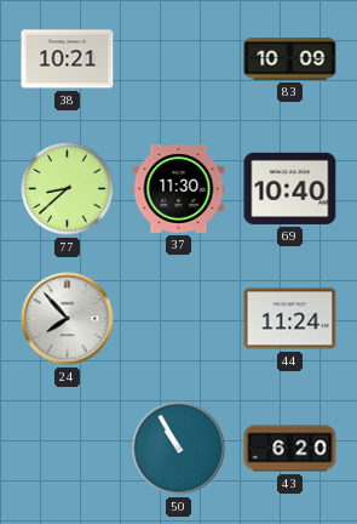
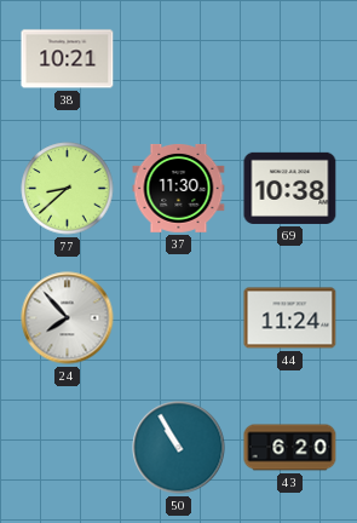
83: 10:09 -> none (290, 59)
69: 10:40 -> 10:38 (290, 188)
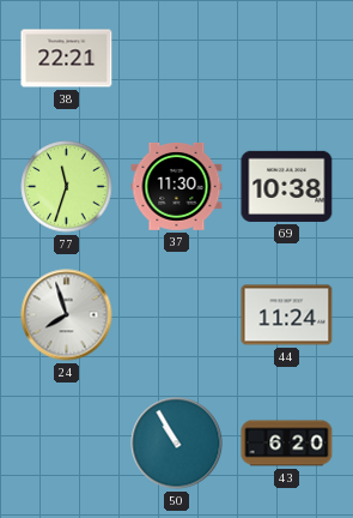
38: 10:21 -> 22:21 (67, 59)
77: 8:38 -> 11:33 (67, 187)
24: 7:53 -> 7:57 (67, 315)
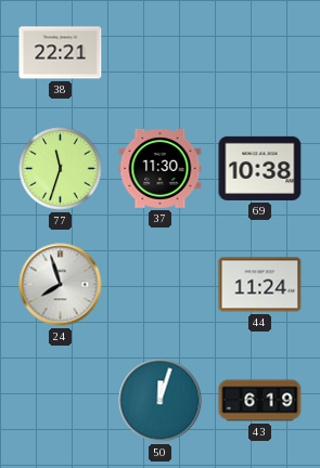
50: 10:55 -> 12:03 (161, 401)
43: 6:20 -> 6:19 (260, 401)
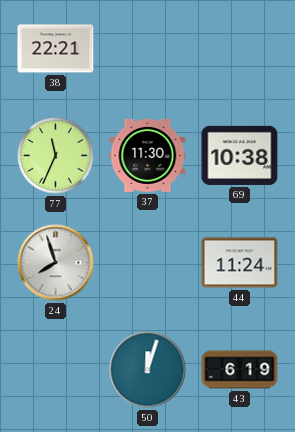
77: 11:33 -> 11:34 (56, 156)
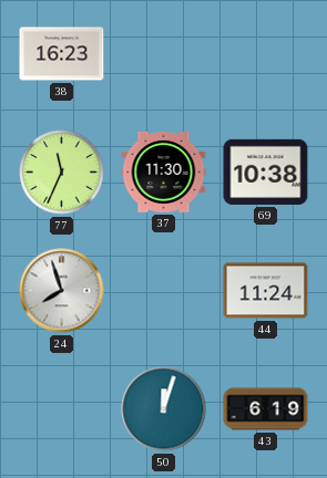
38: 22:21 -> 16:23 (62, 54)
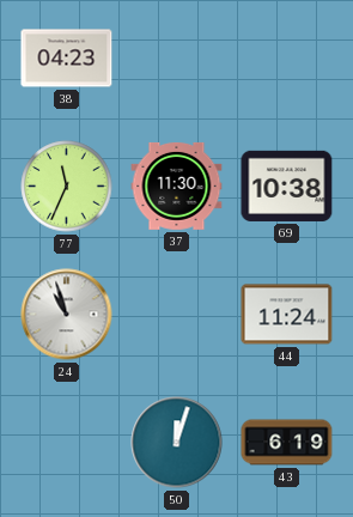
38: 16:23 -> 04:23 (67, 59)
24: 7:57 -> 10:57 (67, 315)
